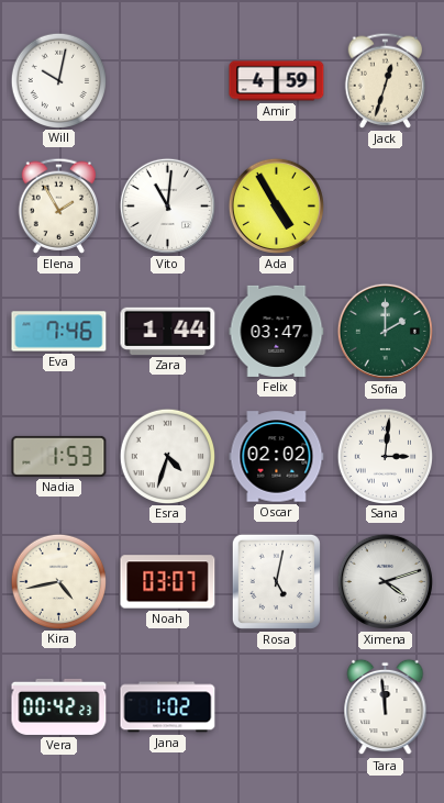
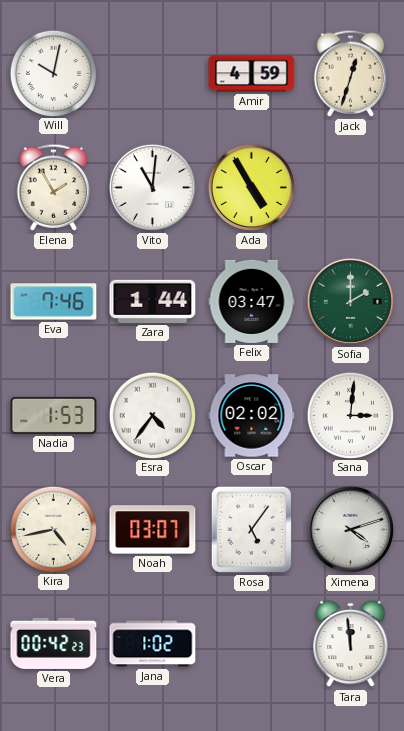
Esra: 4:33 -> 4:36 (152, 415)
Rosa: 5:02 -> 5:06 (251, 529)
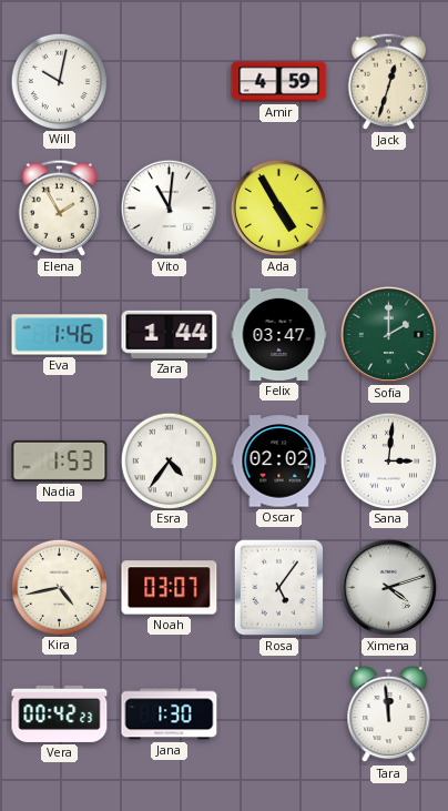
Eva: 7:46 -> 1:46 (60, 335)
Jana: 1:02 -> 1:30 (170, 714)
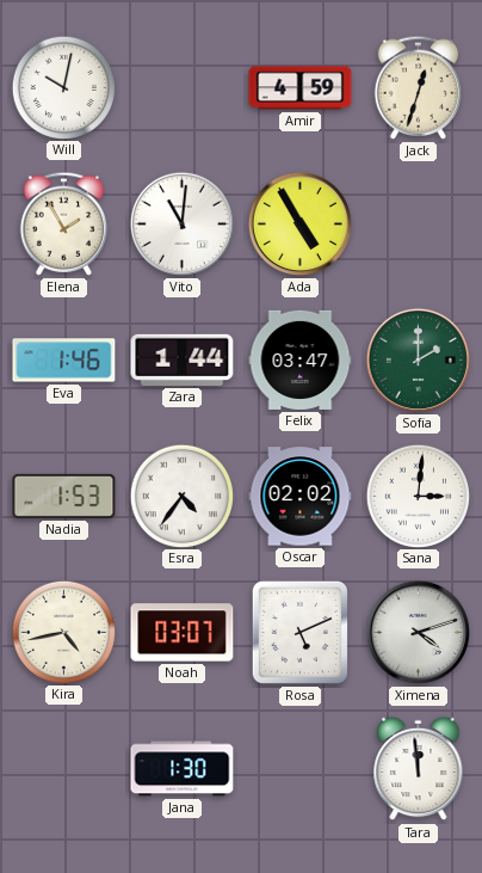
Rosa: 5:06 -> 5:11 (299, 632)
Vera: 00:42 -> none (60, 713)
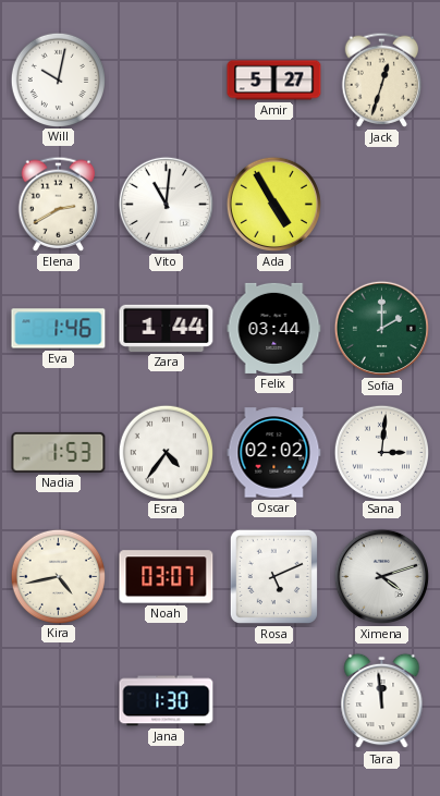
Amir: 4:59 -> 5:27 (274, 81)
Elena: 1:55 -> 2:40 (59, 204)
Felix: 03:47 -> 03:44 (274, 328)
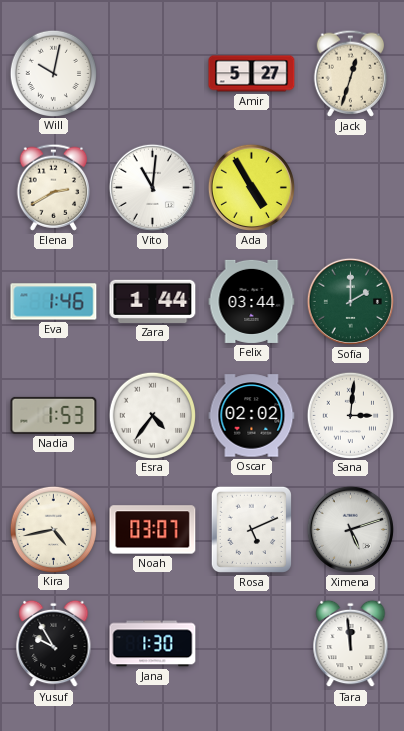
Ximena: 4:12 -> 5:12 (350, 529)
Yusuf: none -> 9:55 (54, 644)
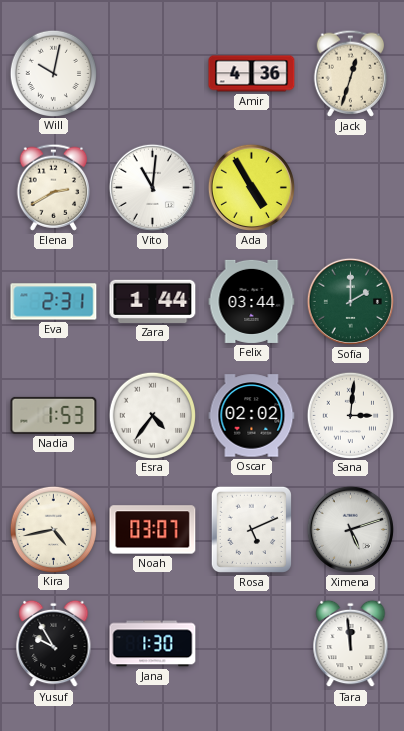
Amir: 5:27 -> 4:36 (252, 74)
Eva: 1:46 -> 2:31 (54, 302)
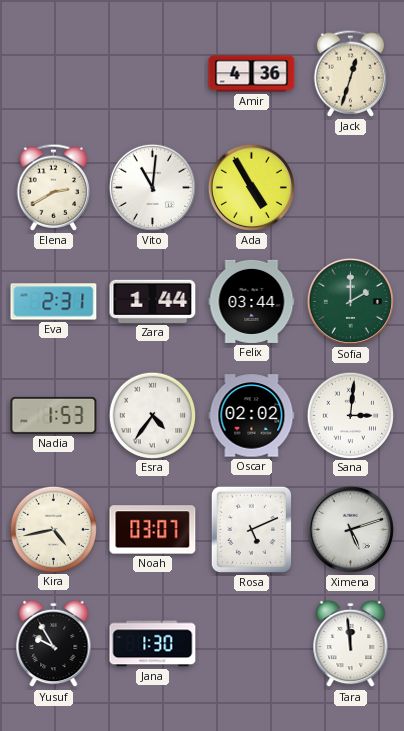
Will: 10:02 -> none (53, 73)
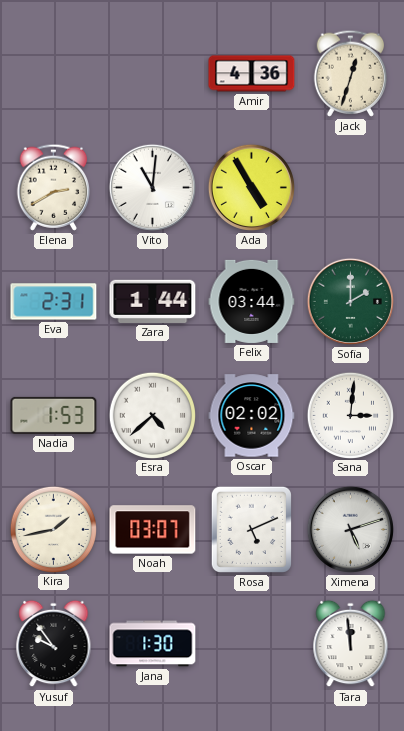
Esra: 4:36 -> 4:38 (152, 415)
Kira: 4:43 -> 1:43 (53, 529)
Yusuf: 9:55 -> 9:54 (54, 644)
